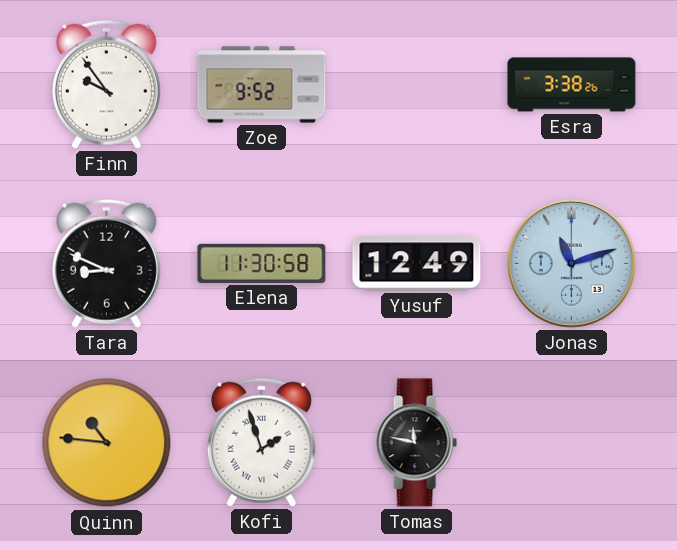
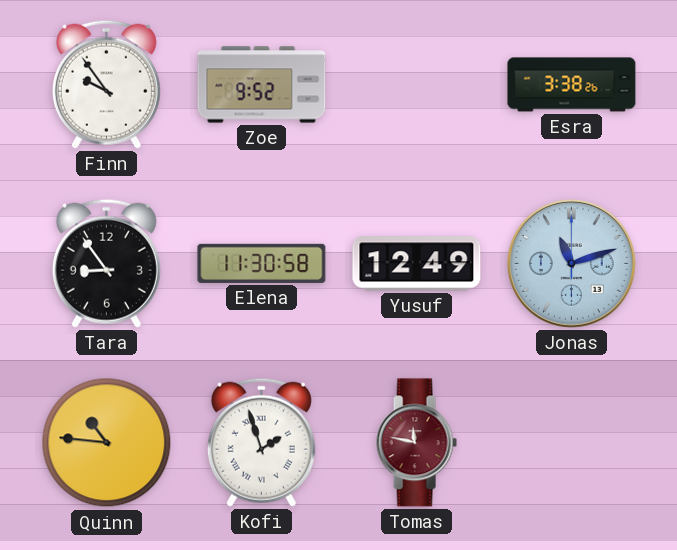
Tara: 8:49 -> 8:54 (106, 263)
Tomas dial: black -> burgundy (416, 443)
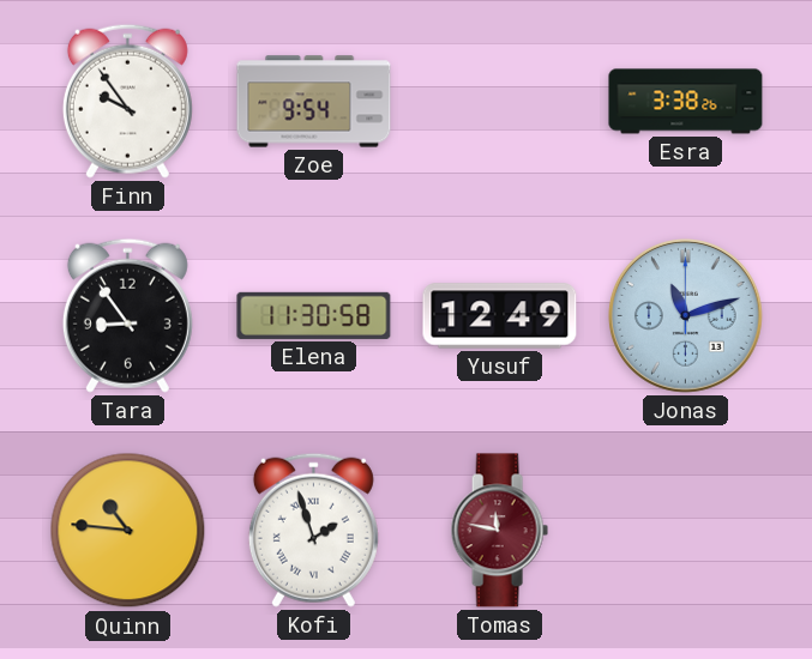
Zoe: 9:52 -> 9:54 (314, 102)
